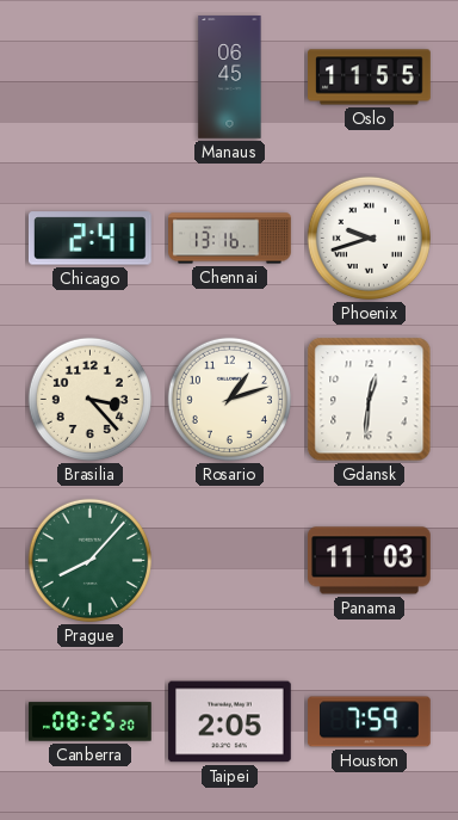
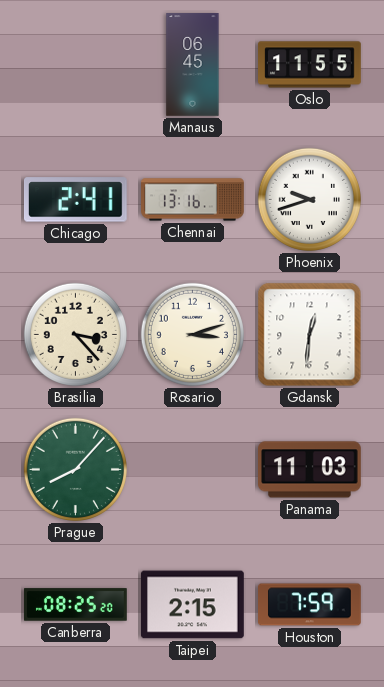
Rosario: 1:12 -> 3:12 (192, 334)
Taipei: 2:05 -> 2:15 (193, 605)
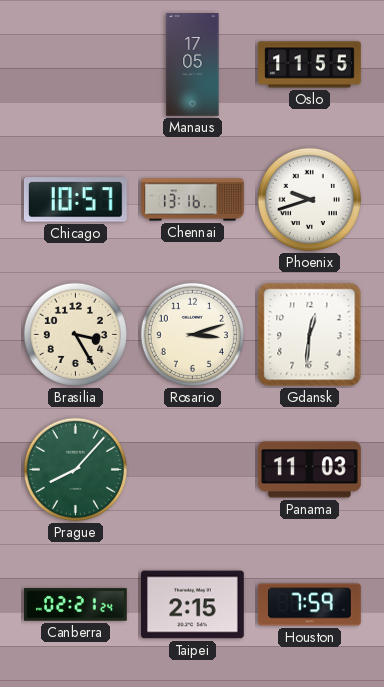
Manaus: 06:45 -> 17:05 (193, 65)
Chicago: 2:41 -> 10:57 (75, 200)
Brasilia: 3:23 -> 3:25 (75, 334)
Canberra: 08:25 -> 02:21 (76, 605)
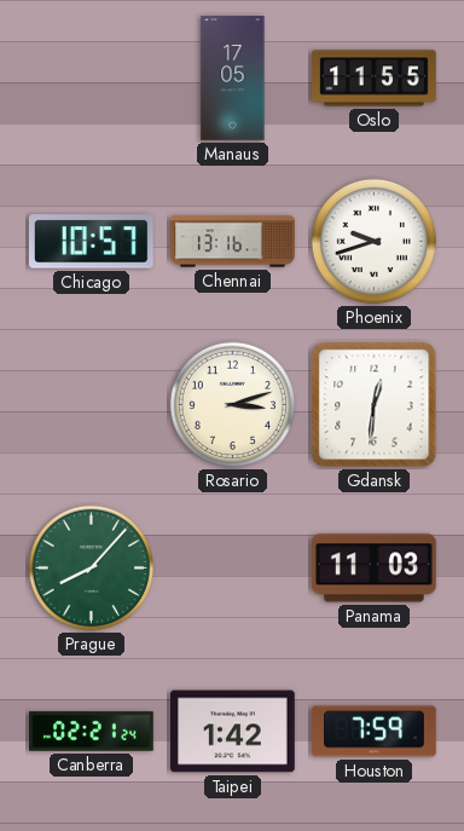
Brasilia: 3:25 -> none (75, 334)
Taipei: 2:15 -> 1:42 (233, 732)
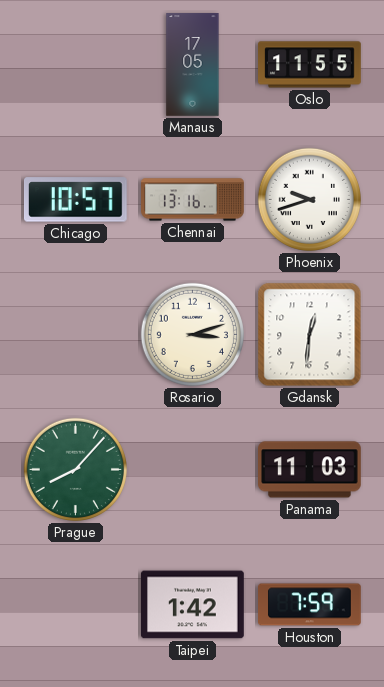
Canberra: 02:21 -> none (92, 732)
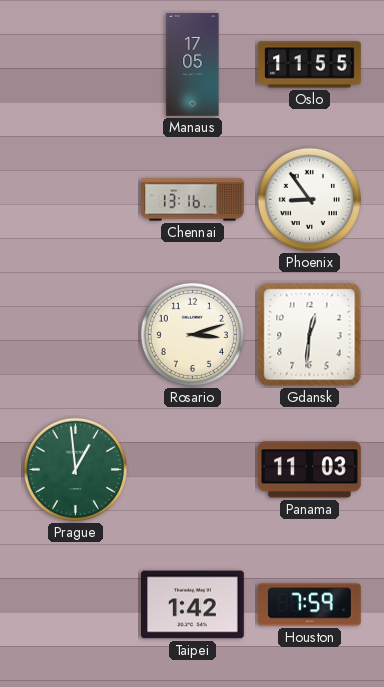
Chicago: 10:57 -> none (75, 200)
Phoenix: 9:42 -> 8:54 (309, 199)
Prague: 8:07 -> 12:59 (75, 469)
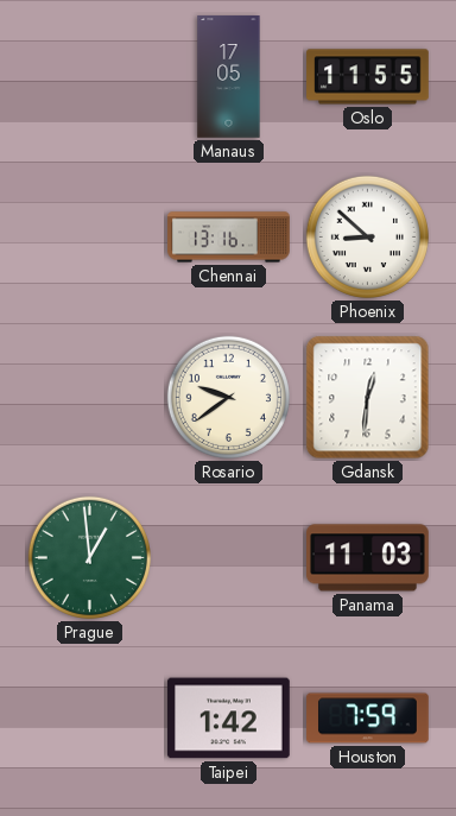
Phoenix: 8:54 -> 8:52 (367, 236)
Rosario: 3:12 -> 9:39 (228, 397)
